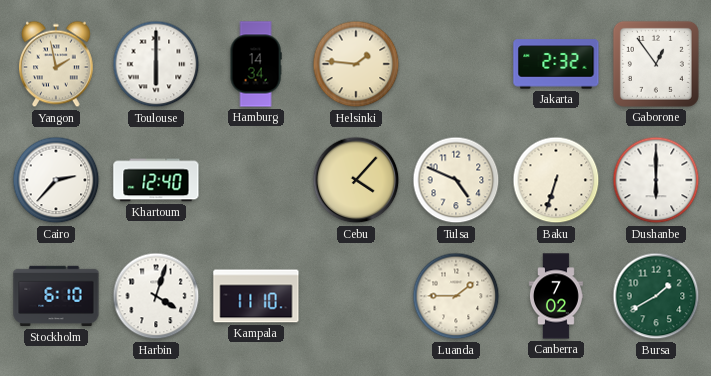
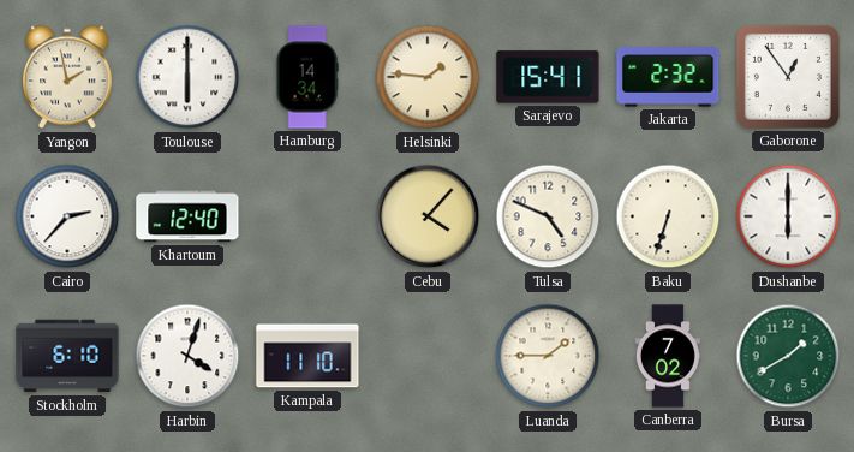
Sarajevo: none -> 15:41 (548, 77)
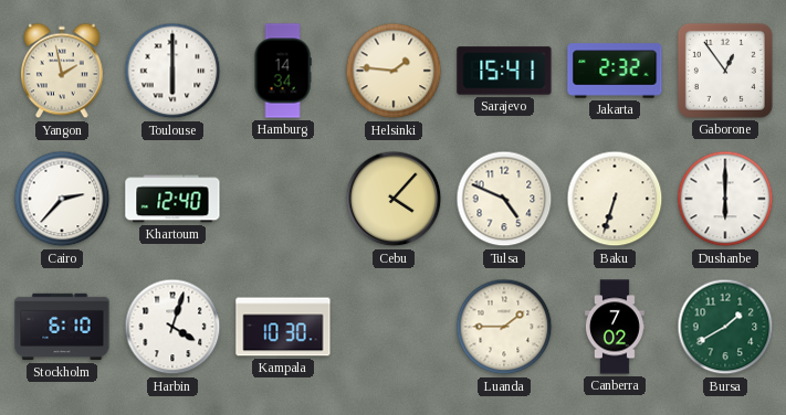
Kampala: 11:10 -> 10:30 (283, 327)
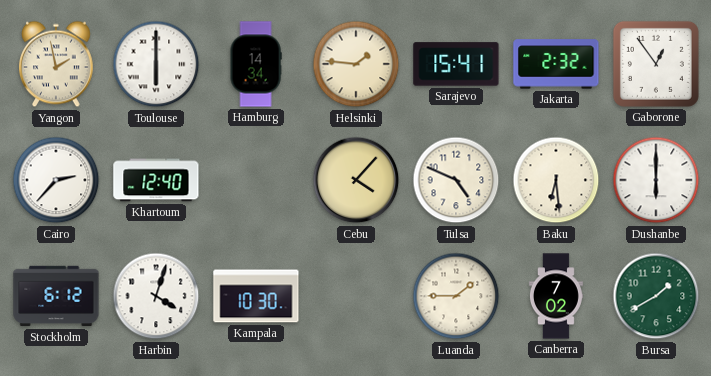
Baku: 6:33 -> 6:29 (556, 180)
Stockholm: 6:10 -> 6:12 (56, 296)
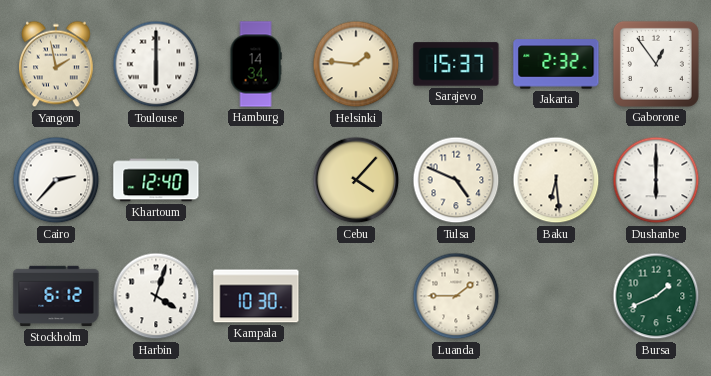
Sarajevo: 15:41 -> 15:37 (456, 64)
Canberra: 7:02 -> none (556, 296)
Bursa: 1:40 -> 1:41 (656, 296)
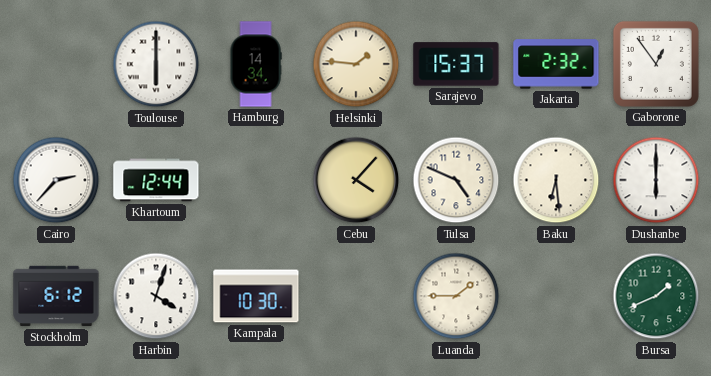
Yangon: 1:58 -> none (57, 64)
Khartoum: 12:40 -> 12:44 (156, 180)
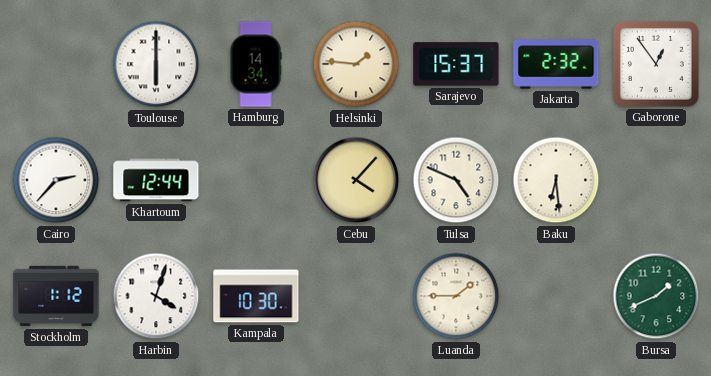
Dushanbe: 6:00 -> none (656, 180)
Stockholm: 6:12 -> 1:12 (56, 296)
